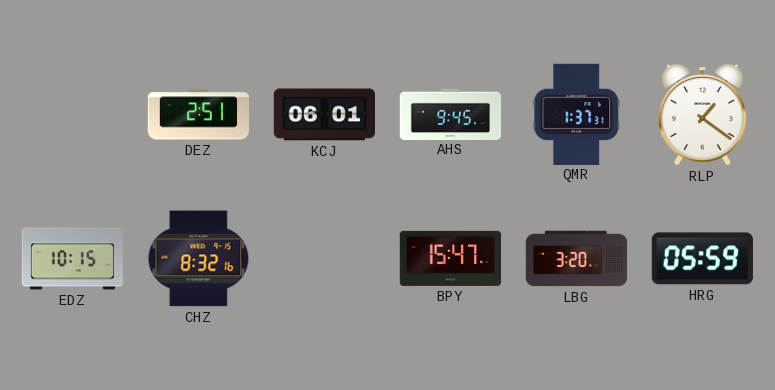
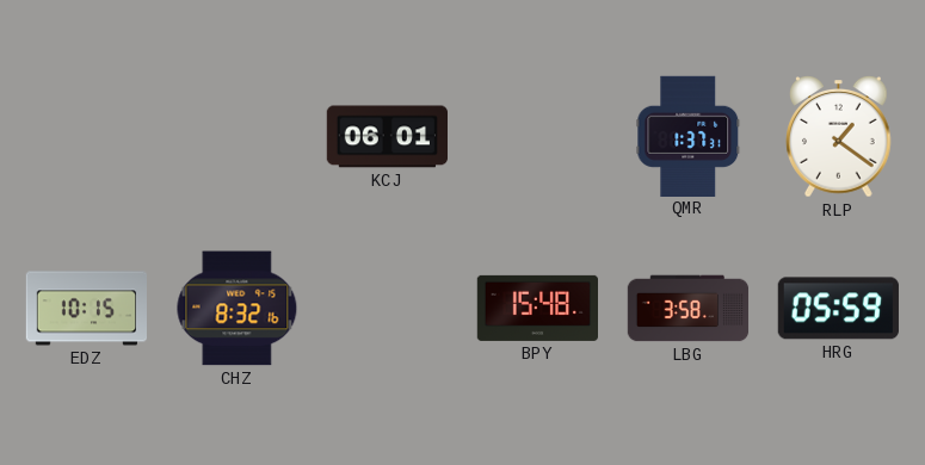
DEZ: 2:51 -> none (198, 115)
AHS: 9:45 -> none (450, 114)
BPY: 15:47 -> 15:48 (537, 308)
LBG: 3:20 -> 3:58 (689, 309)
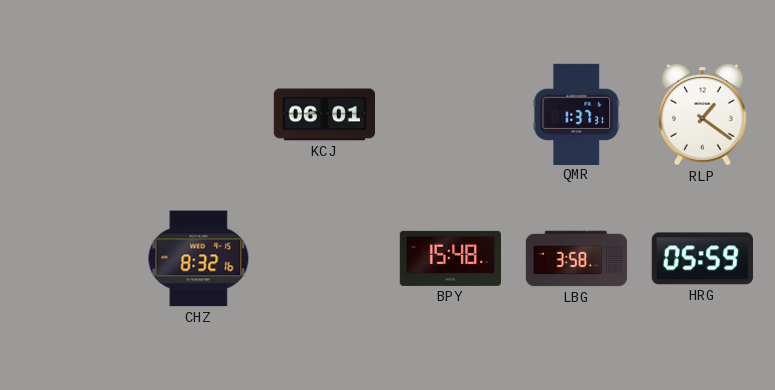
EDZ: 10:15 -> none (86, 309)
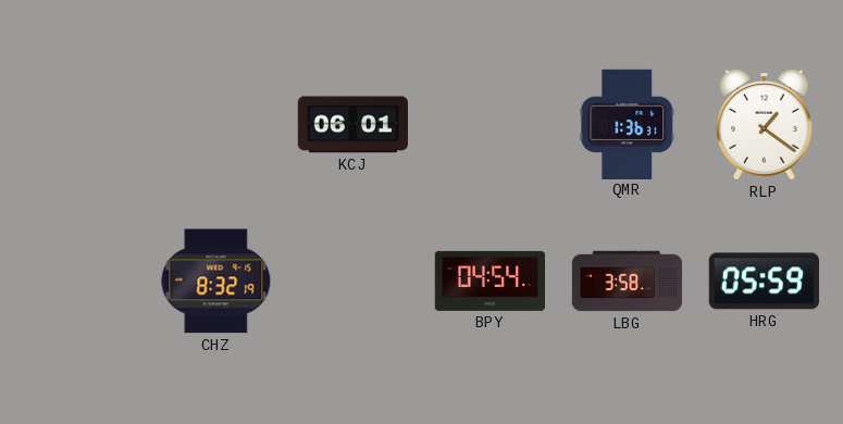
QMR: 1:37 -> 1:36 (628, 124)
CHZ: 8:32:16 -> 8:32:19 (216, 282)
BPY: 15:48 -> 04:54 (489, 280)
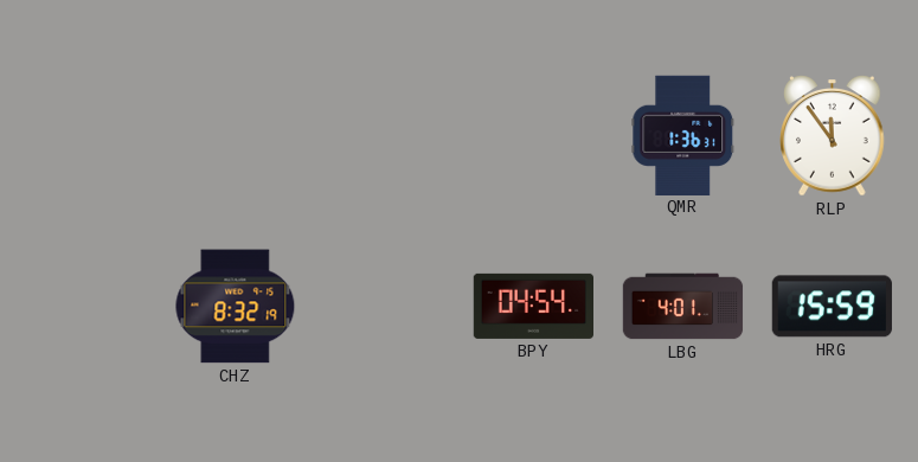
KCJ: 06:01 -> none (352, 125)
RLP: 1:21 -> 11:54 (833, 136)
LBG: 3:58 -> 4:01 (683, 307)
HRG: 05:59 -> 15:59 (832, 307)
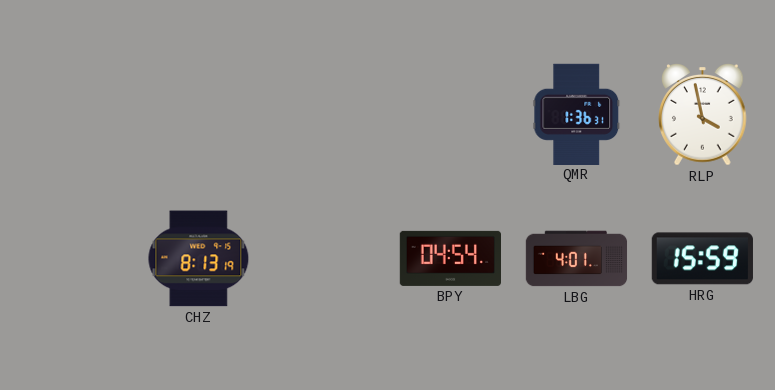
RLP: 11:54 -> 3:58 (703, 115)
CHZ: 8:32 -> 8:13 (199, 259)
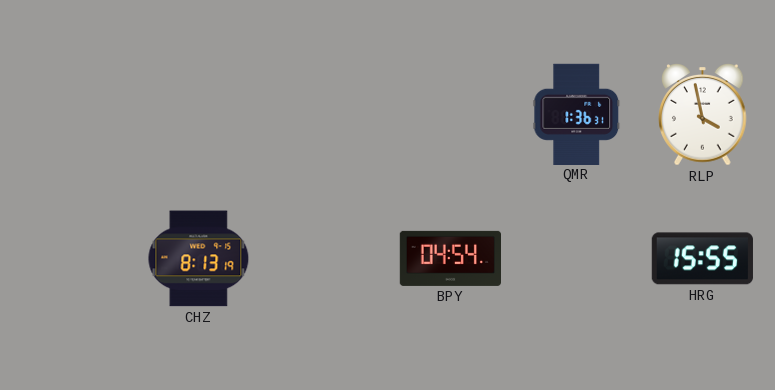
LBG: 4:01 -> none (577, 259)
HRG: 15:59 -> 15:55 (702, 259)
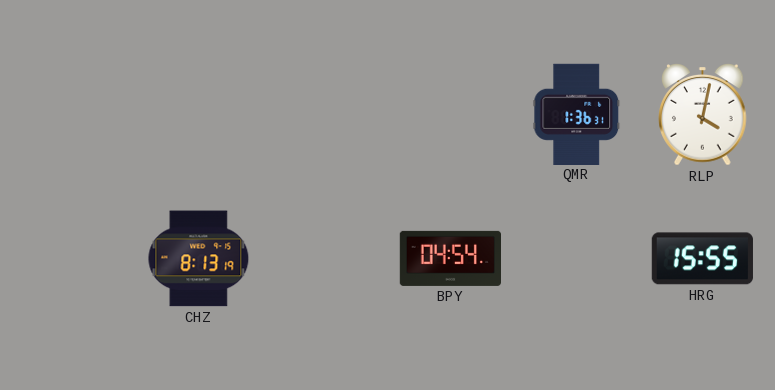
RLP: 3:58 -> 4:02 (703, 115)
